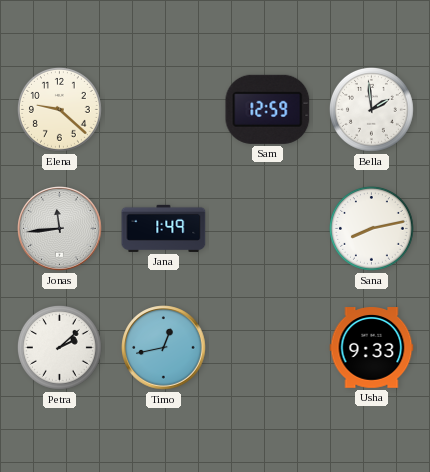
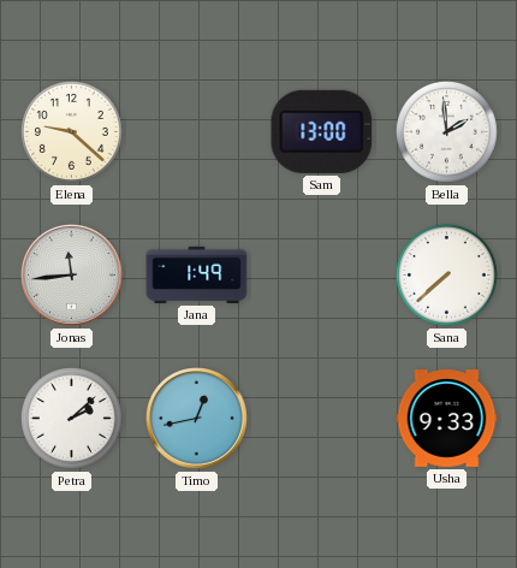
Sam: 12:59 -> 13:00 (322, 131)
Sana: 8:13 -> 7:38 (446, 274)
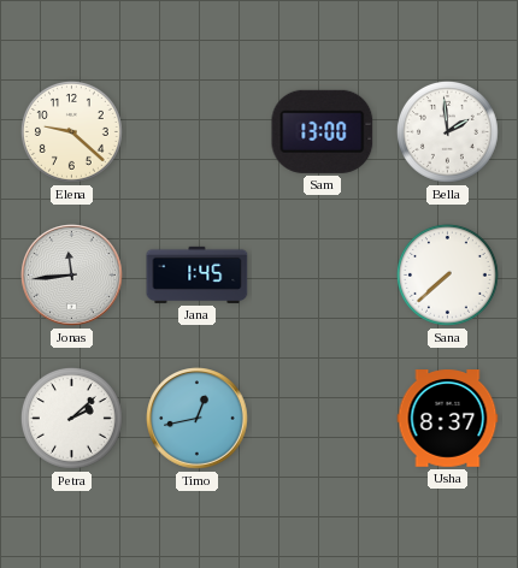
Jana: 1:49 -> 1:45 (198, 274)
Usha: 9:33 -> 8:37 (448, 419)
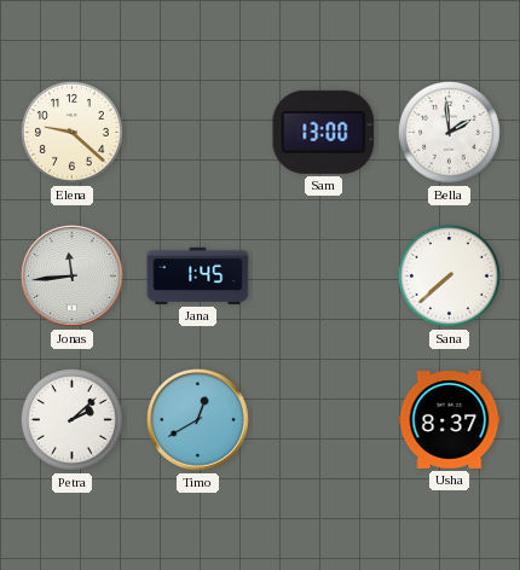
Timo: 12:43 -> 12:40 (198, 420)
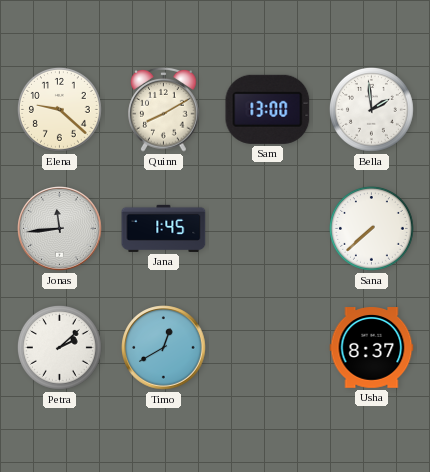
Quinn: none -> 8:10 (164, 110)
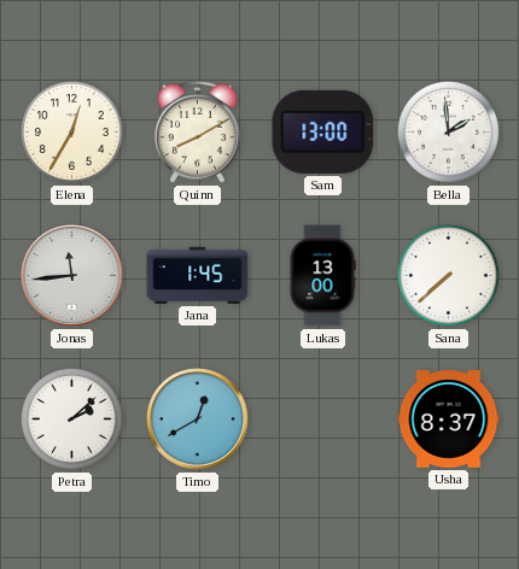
Elena: 9:22 -> 12:35 (71, 131)
Lukas: none -> 13:00 (322, 276)
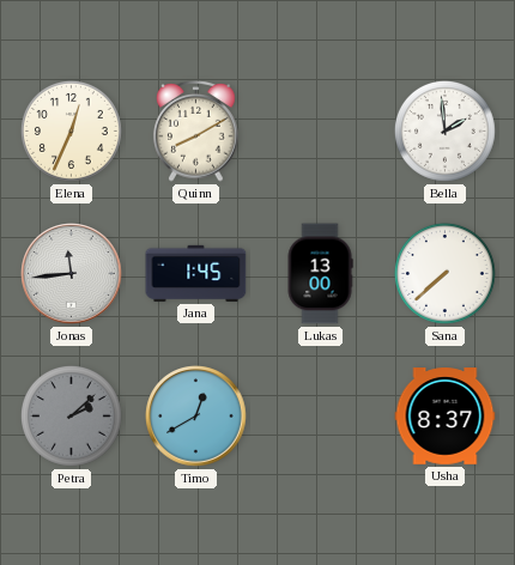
Elena: 12:35 -> 12:34 (71, 130)
Sam: 13:00 -> none (323, 131)
Petra dial: white -> grey (71, 415)
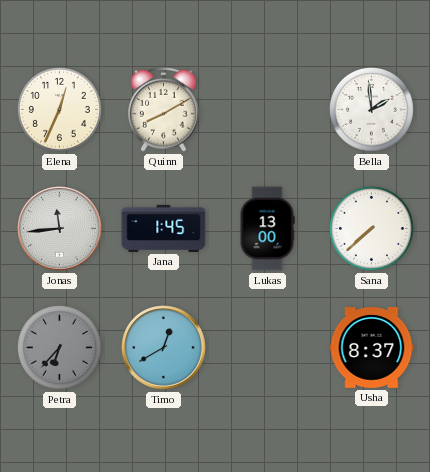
Petra: 2:08 -> 6:37 (59, 347)
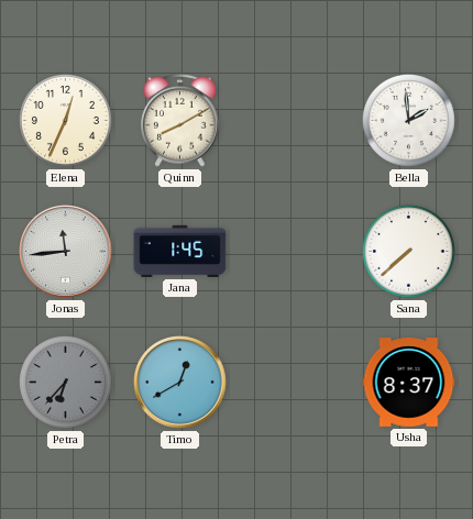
Lukas: 13:00 -> none (267, 229)
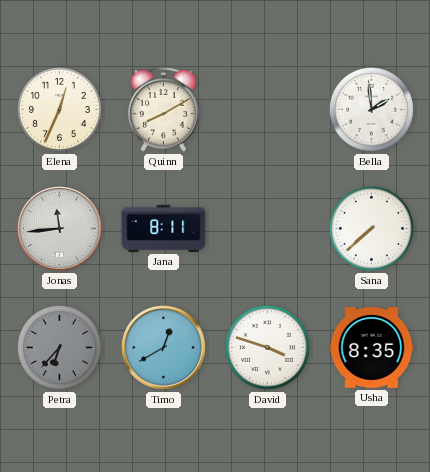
Jana: 1:45 -> 8:11 (164, 228)
David: none -> 3:48 (267, 347)
Usha: 8:37 -> 8:35 (372, 348)
